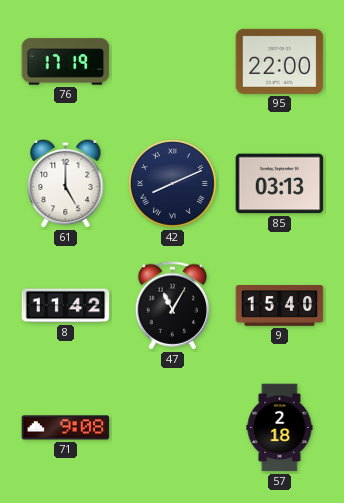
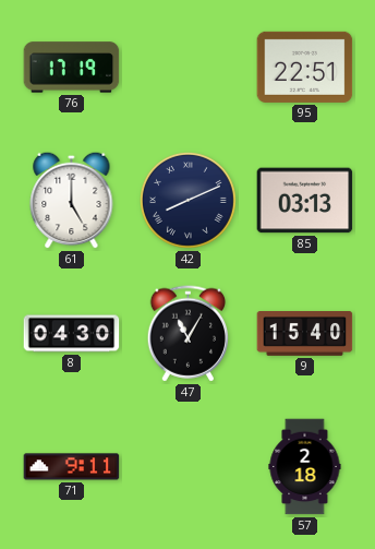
95: 22:00 -> 22:51 (305, 67)
8: 11:42 -> 04:30 (72, 334)
71: 9:08 -> 9:11 (72, 467)
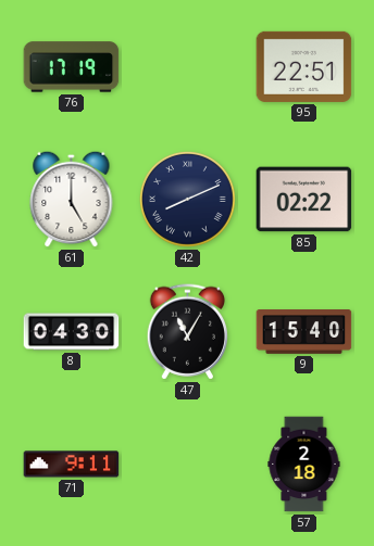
85: 03:13 -> 02:22 (304, 200)
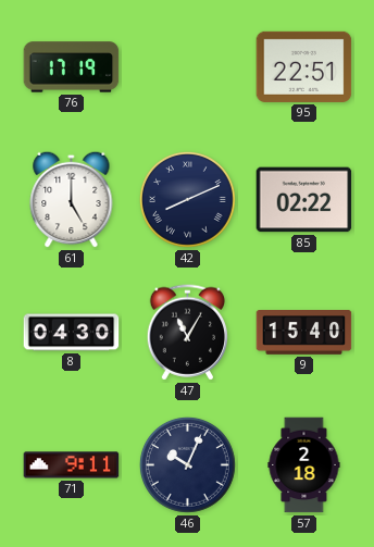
46: none -> 10:04 (187, 464)
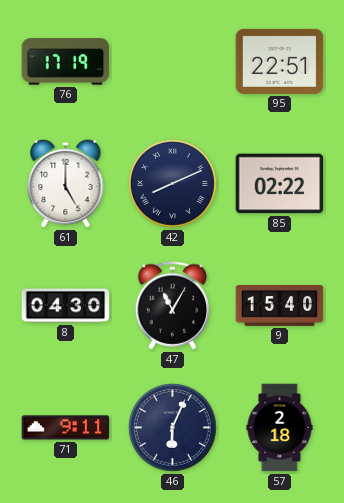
46: 10:04 -> 6:04 (172, 427)
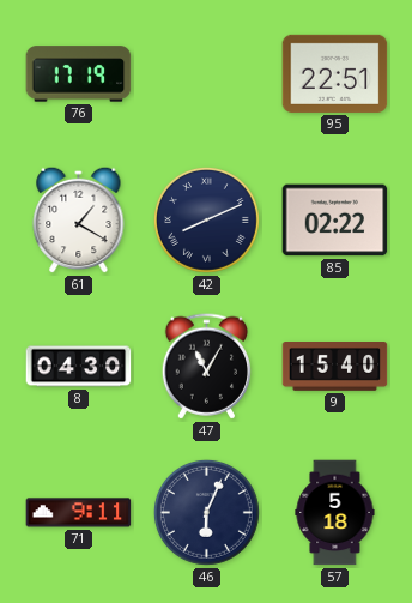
61: 5:00 -> 1:20 (79, 219)
57: 2:18 -> 5:18 (335, 513)
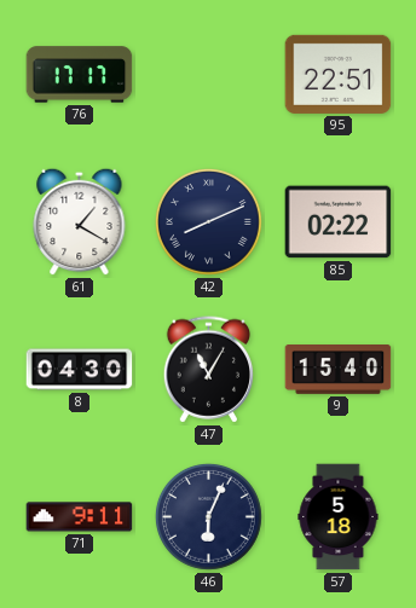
76: 17:19 -> 17:17 (80, 75)
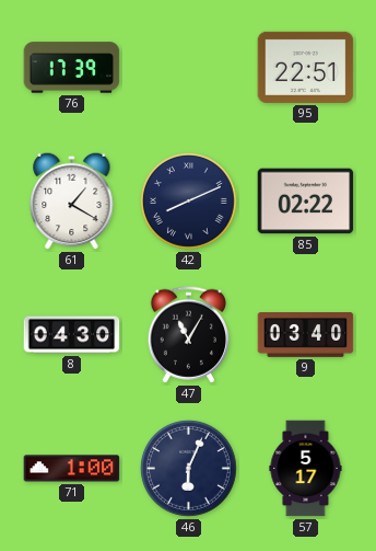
76: 17:17 -> 17:39 (72, 68)
9: 15:40 -> 03:40 (306, 335)
71: 9:11 -> 1:00 (72, 469)
57: 5:18 -> 5:17 (306, 469)
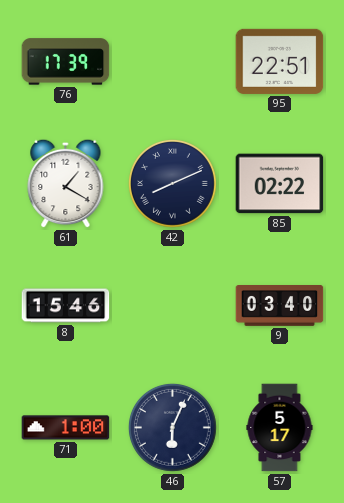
8: 04:30 -> 15:46 (66, 306)
47: 11:05 -> none (188, 335)
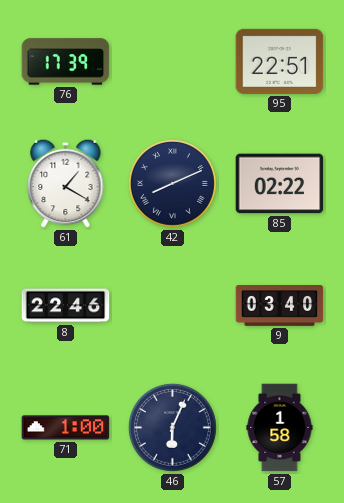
8: 15:46 -> 22:46 (66, 306)
57: 5:17 -> 1:58 (280, 428)
